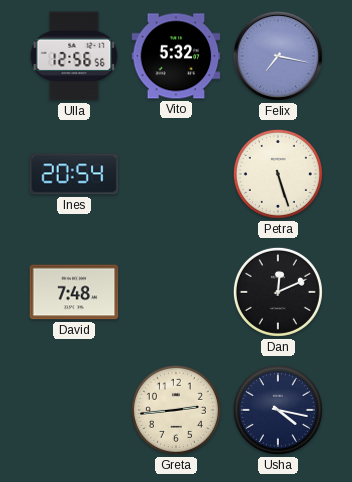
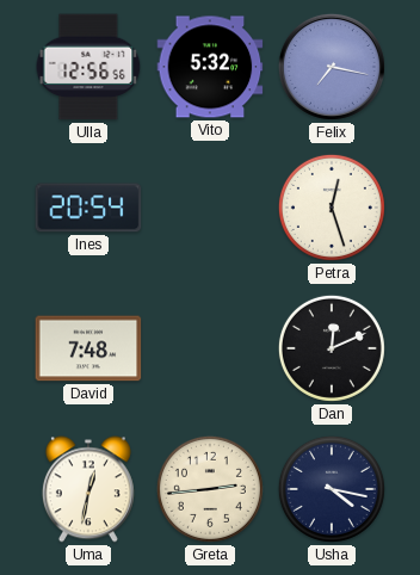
Petra: 5:27 -> 12:27 (332, 208)
Uma: none -> 12:32 (88, 489)
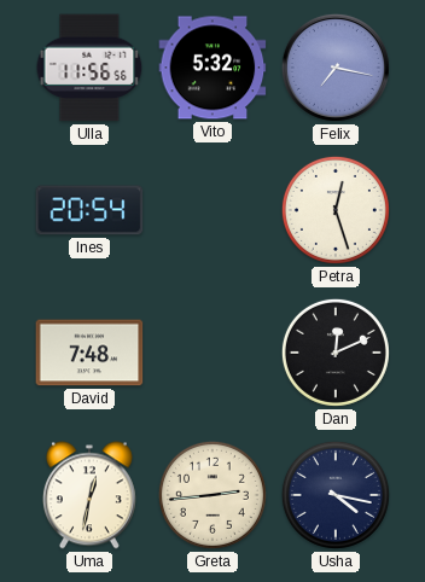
Ulla: 12:56 -> 11:56 (89, 68)
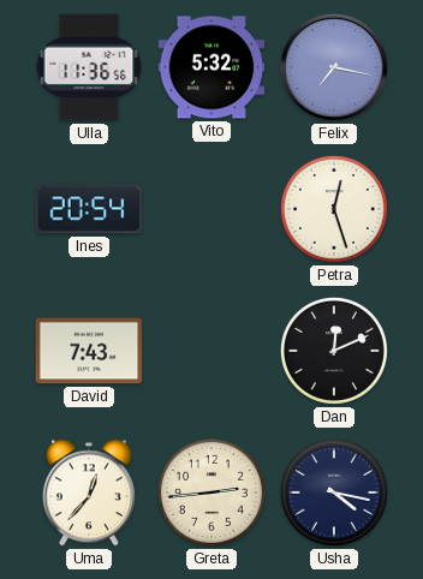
Ulla: 11:56 -> 11:36 (89, 67)
David: 7:48 -> 7:43 (89, 351)
Uma: 12:32 -> 12:37 (89, 493)
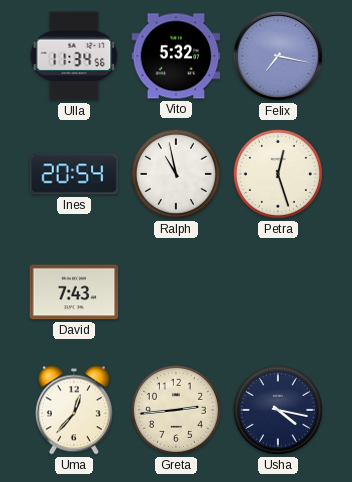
Ulla: 11:36 -> 11:34 (74, 56)
Ralph: none -> 10:58 (176, 174)
Dan: 12:11 -> none (334, 351)
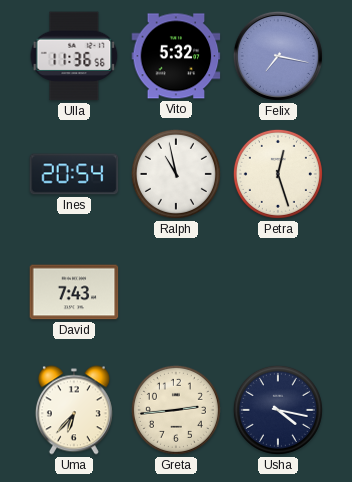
Ulla: 11:34 -> 11:36 (74, 56)
Uma: 12:37 -> 6:37 (74, 410)
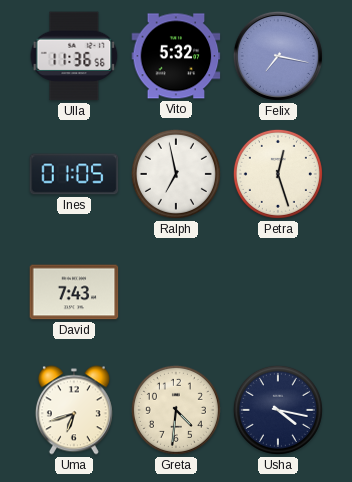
Ines: 20:54 -> 01:05 (74, 174)
Ralph: 10:58 -> 6:58 (176, 174)
Uma: 6:37 -> 6:42 (74, 410)
Greta: 2:44 -> 4:31 (176, 410)
